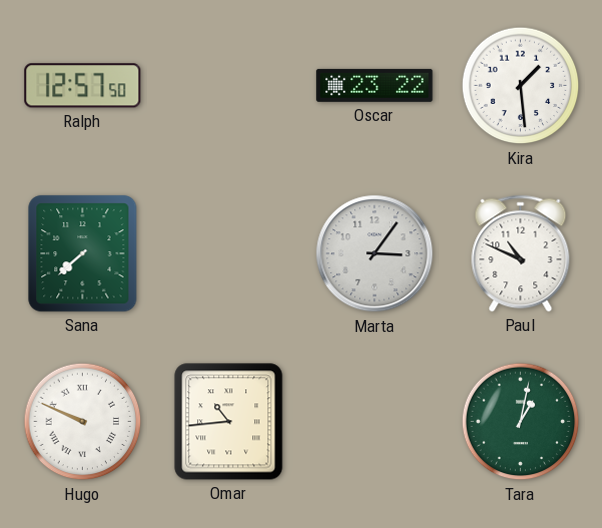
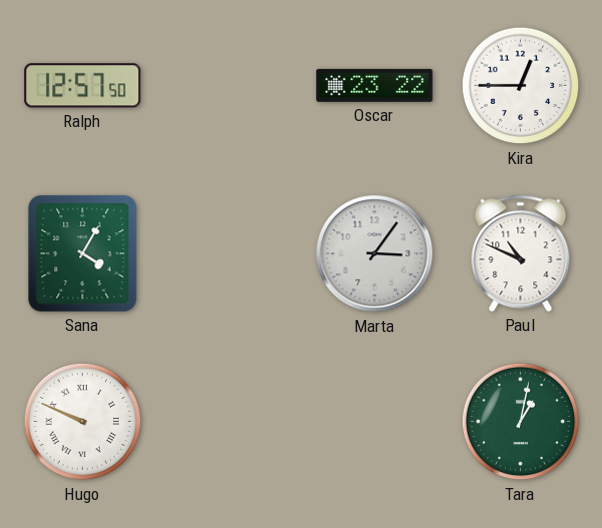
Kira: 1:29 -> 12:45 (521, 86)
Sana: 7:38 -> 4:05 (83, 254)
Omar: 10:44 -> none (229, 422)
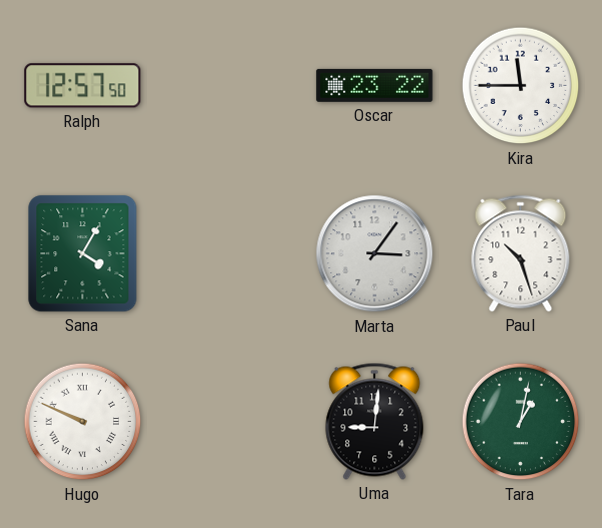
Kira: 12:45 -> 11:45 (521, 86)
Paul: 10:49 -> 10:27 (521, 253)
Uma: none -> 9:01 (375, 421)
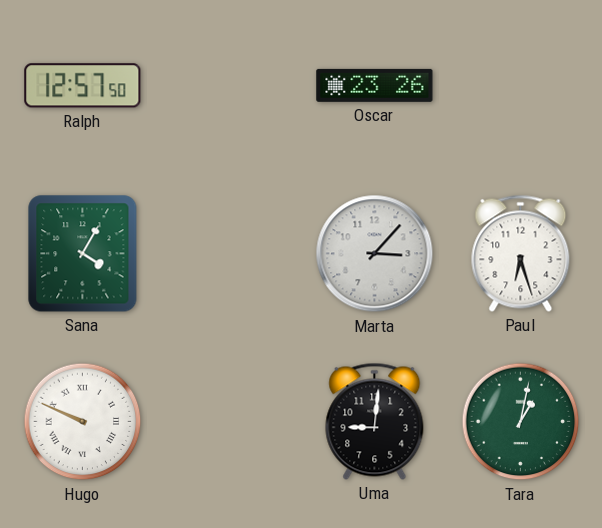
Oscar: 23:22 -> 23:26 (375, 85)
Kira: 11:45 -> none (521, 86)
Marta: 3:06 -> 3:07 (375, 254)
Paul: 10:27 -> 6:27 (521, 253)
